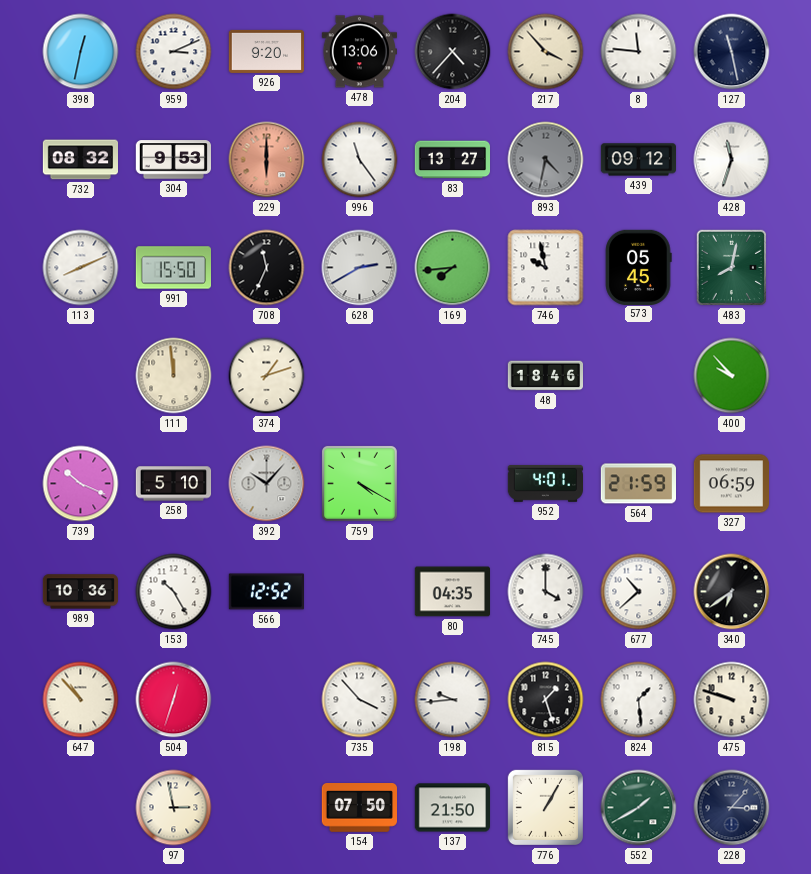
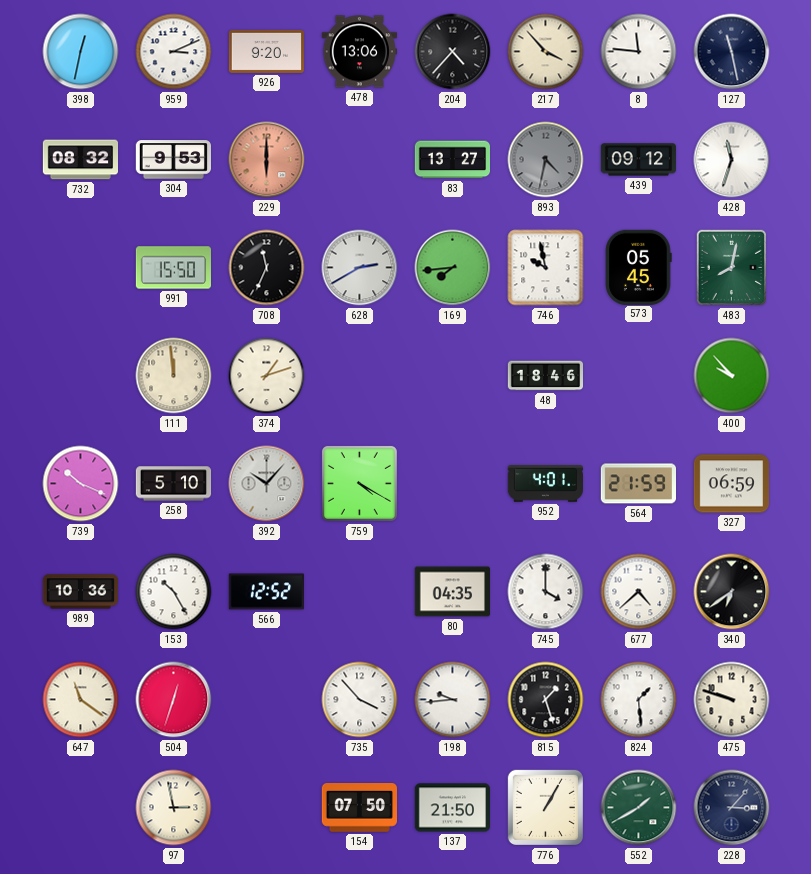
996: 11:24 -> none (360, 160)
113: 8:11 -> none (81, 268)
677: 10:38 -> 4:38 (639, 592)
647: 10:53 -> 11:21 (81, 700)
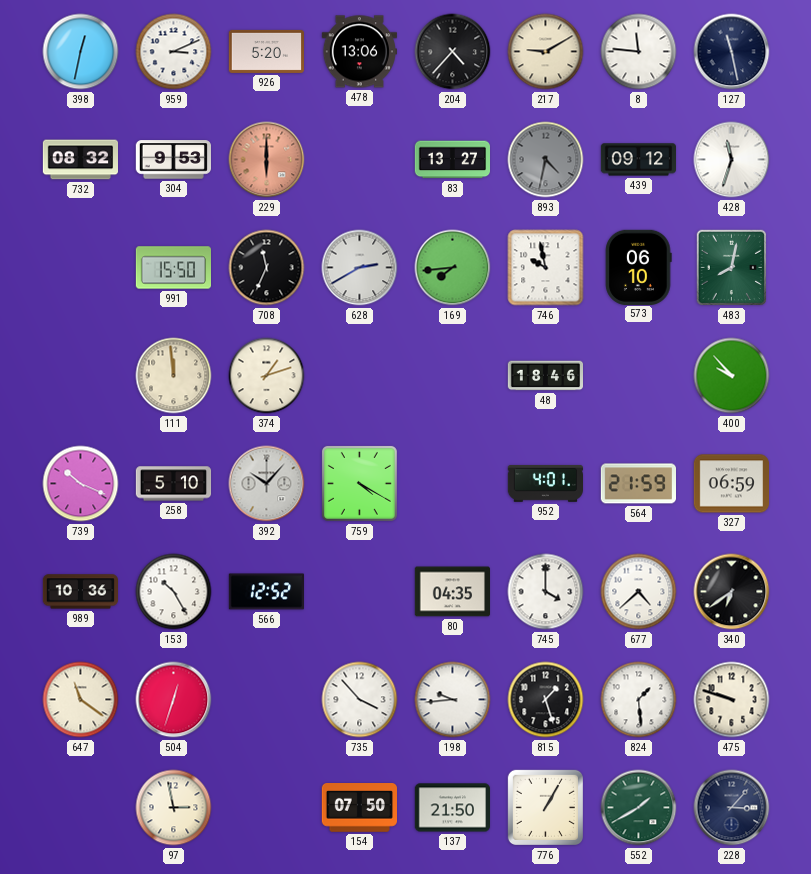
926: 9:20 -> 5:20 (266, 51)
217: 3:53 -> 9:10 (546, 52)
573: 05:45 -> 06:10 (639, 267)
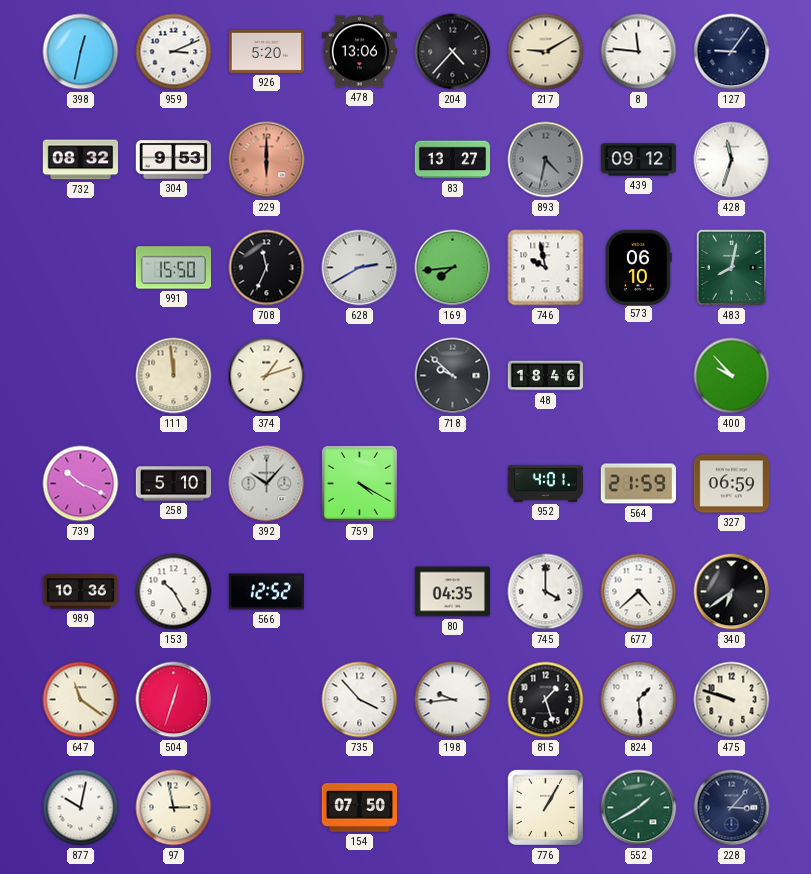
127: 11:28 -> 9:06 (732, 52)
718: none -> 9:52 (453, 376)
877: none -> 10:02 (81, 808)
137: 21:50 -> none (452, 808)
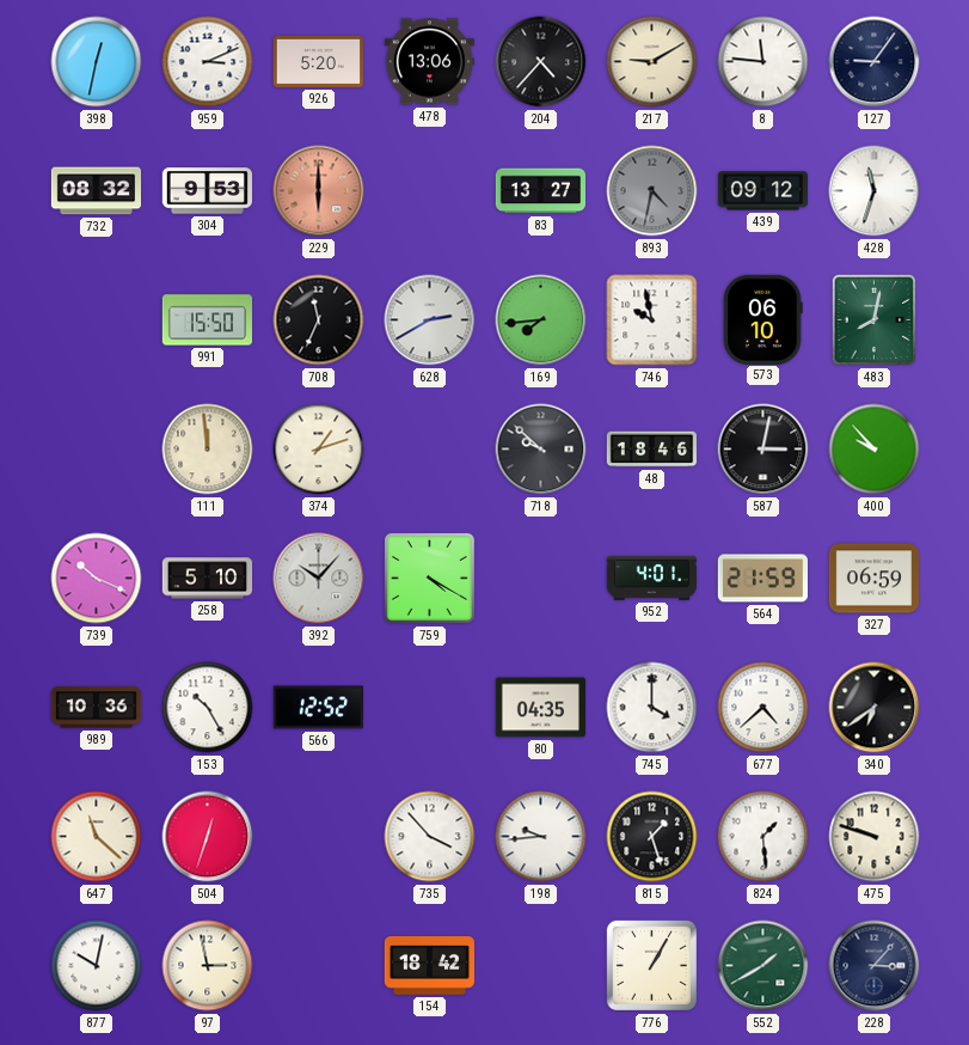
587: none -> 3:02 (763, 450)
647: 11:21 -> 11:22 (97, 837)
154: 07:50 -> 18:42 (429, 966)
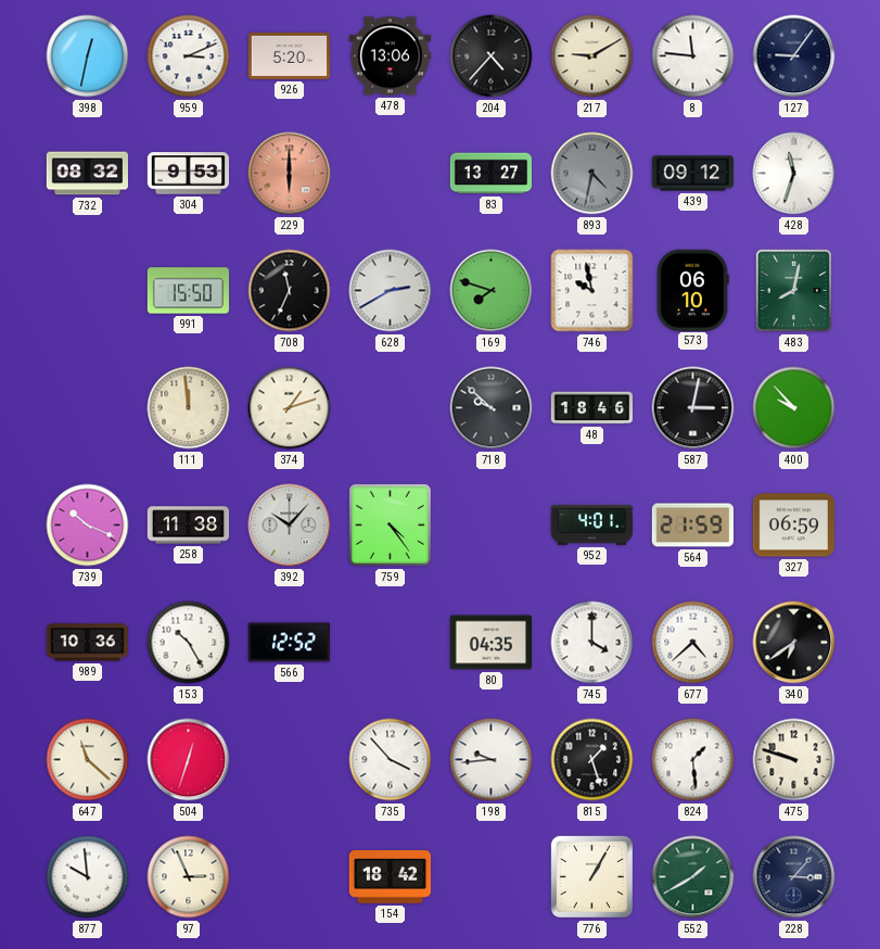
169: 7:44 -> 7:48 (492, 291)
258: 5:10 -> 11:38 (189, 526)
759: 4:20 -> 4:24 (390, 524)
877: 10:02 -> 9:59 (88, 877)
97: 2:58 -> 2:56 (189, 877)
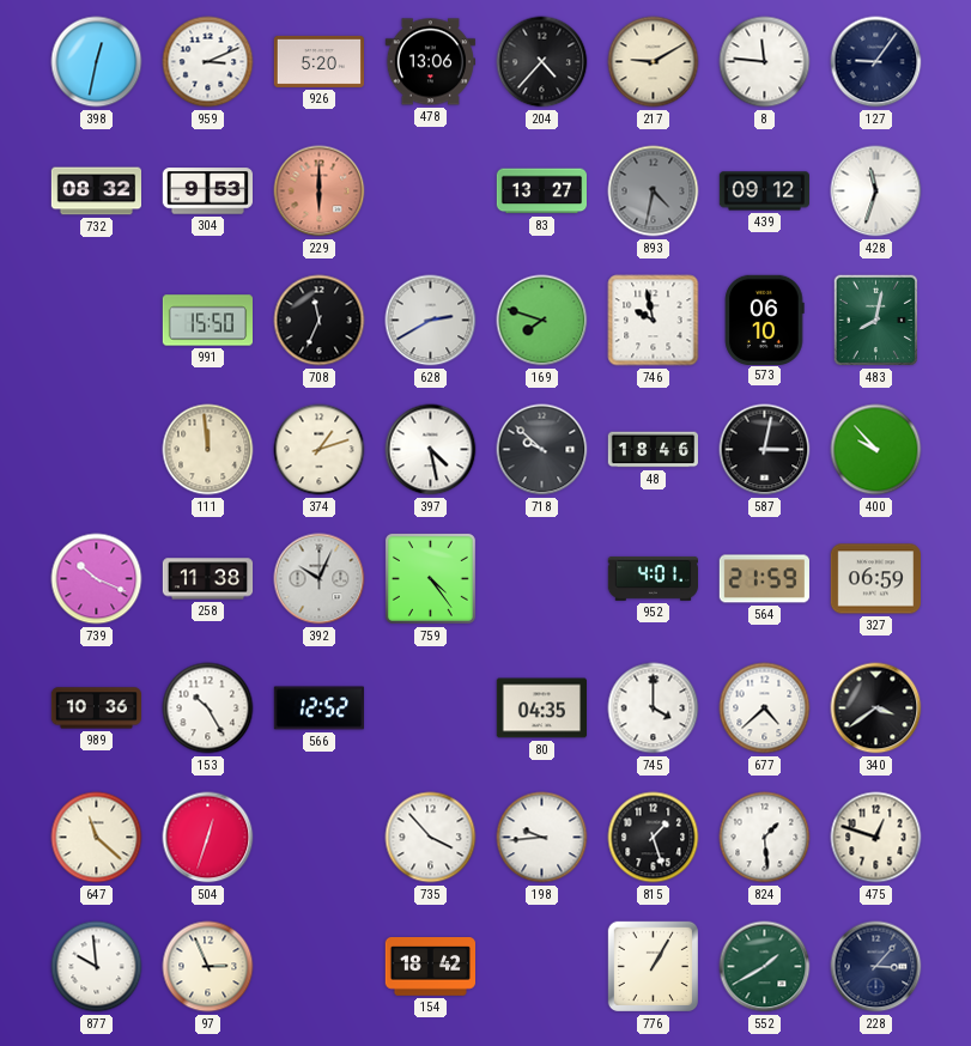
397: none -> 4:28 (431, 450)
392: 10:07 -> 10:04 (320, 579)
340: 6:39 -> 3:39 (876, 709)
475: 9:48 -> 12:48 (876, 838)
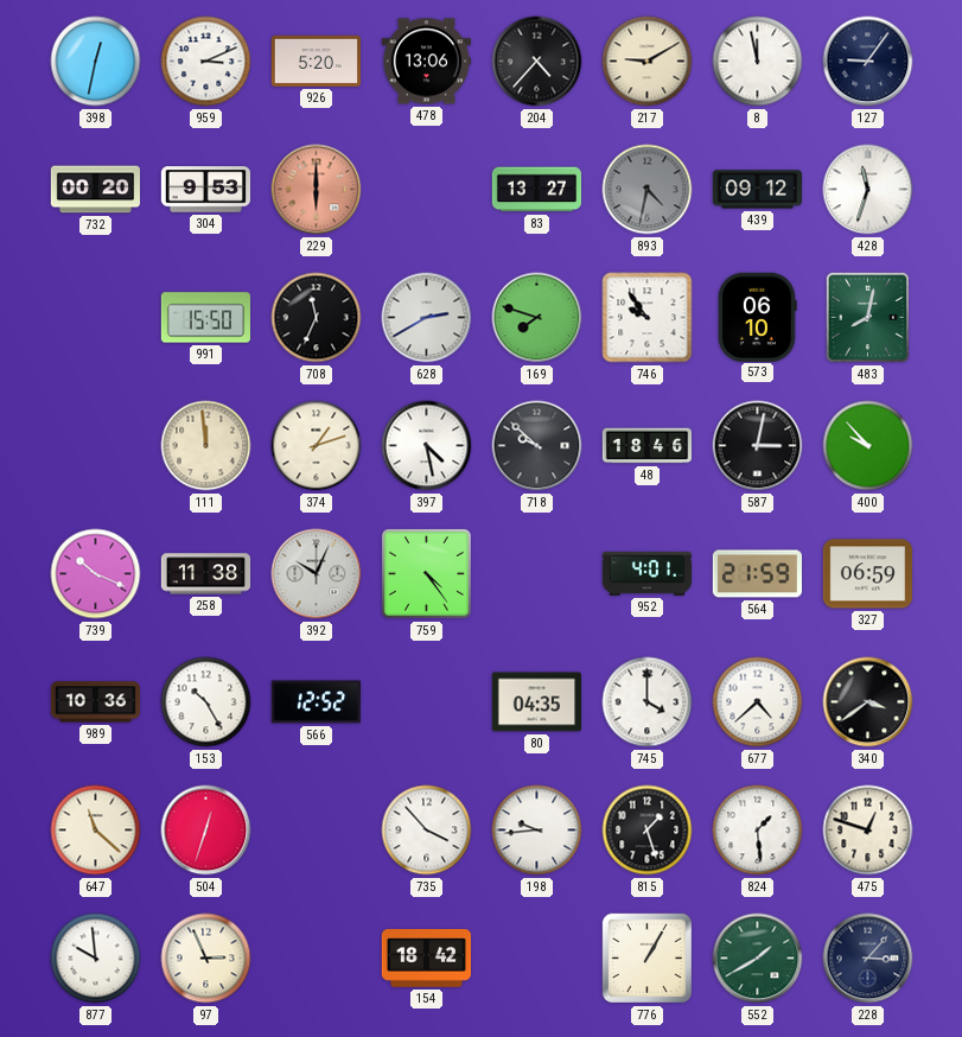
8: 11:46 -> 11:58 (758, 62)
732: 08:32 -> 00:20 (95, 190)
746: 9:58 -> 9:54 (648, 318)
